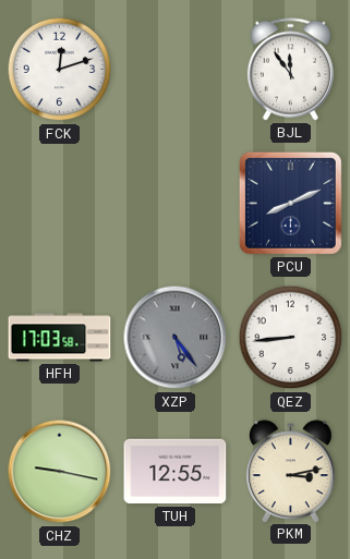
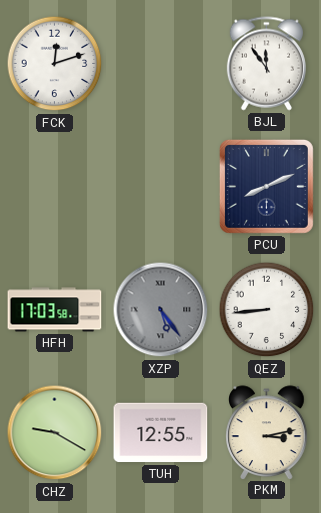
CHZ: 9:17 -> 9:20 (55, 433)
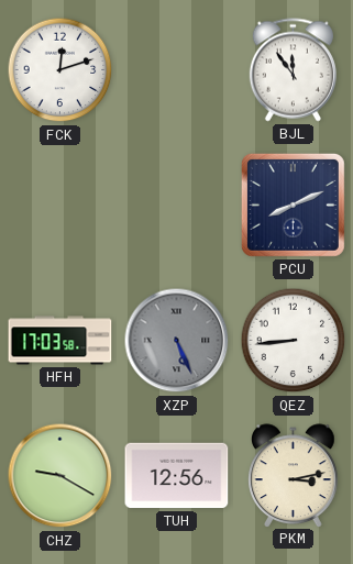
XZP: 5:24 -> 5:26 (177, 341)
TUH: 12:55 -> 12:56 (177, 476)
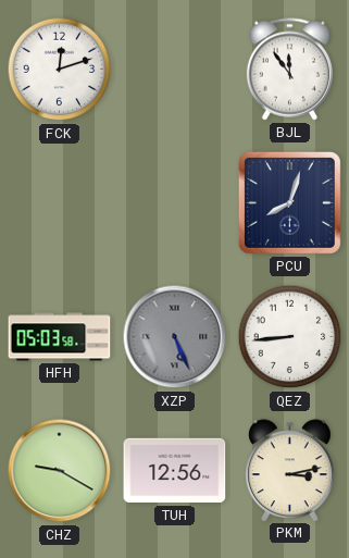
PCU: 8:11 -> 8:03 (289, 202)
HFH: 17:03 -> 05:03 (60, 337)
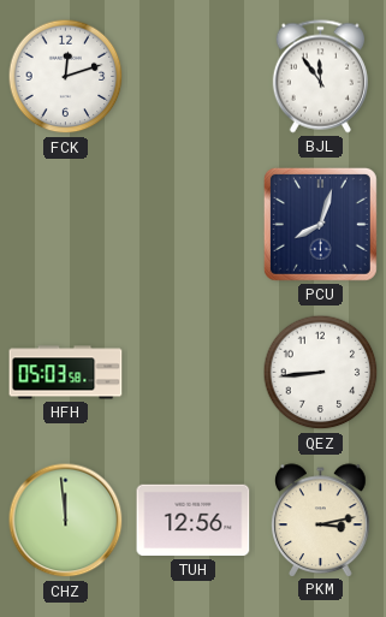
XZP: 5:26 -> none (175, 337)
CHZ: 9:20 -> 11:59 (66, 521)
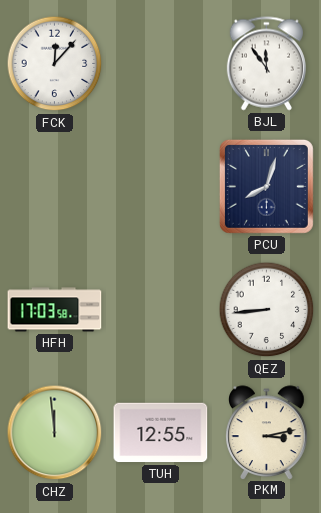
FCK: 12:12 -> 12:07 (55, 64)
HFH: 05:03 -> 17:03 (55, 310)
TUH: 12:56 -> 12:55 (161, 433)
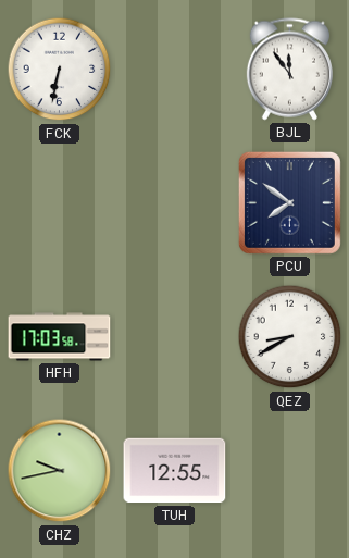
FCK: 12:07 -> 6:32 (60, 70)
PCU: 8:03 -> 7:51 (289, 202)
QEZ: 8:44 -> 8:40 (290, 337)
CHZ: 11:59 -> 9:43 (60, 471)
PKM: 3:13 -> none (267, 432)
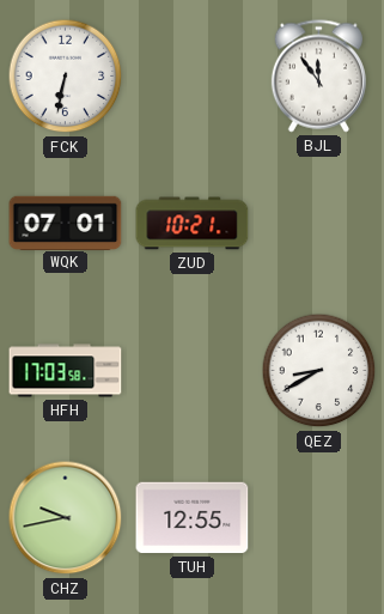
WQK: none -> 07:01 (66, 223)
ZUD: none -> 10:21 (193, 224)
PCU: 7:51 -> none (289, 202)
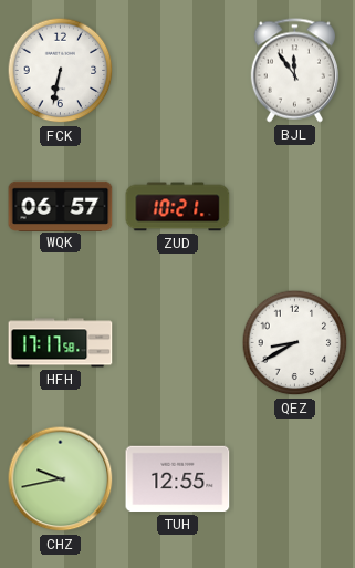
WQK: 07:01 -> 06:57 (61, 206)
HFH: 17:03 -> 17:17 (61, 343)
